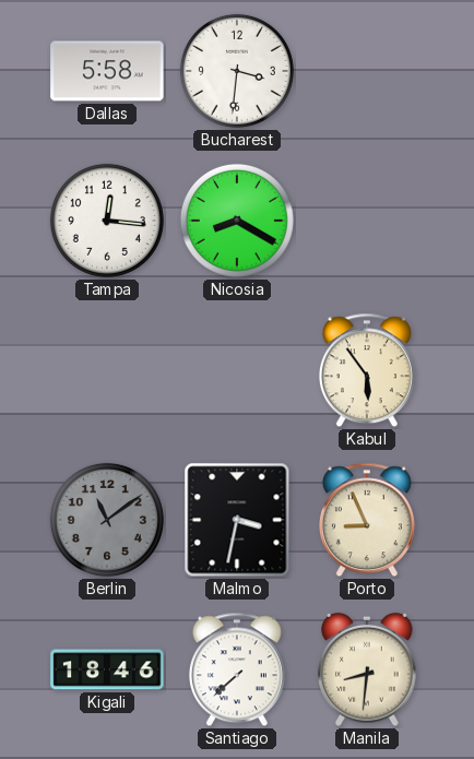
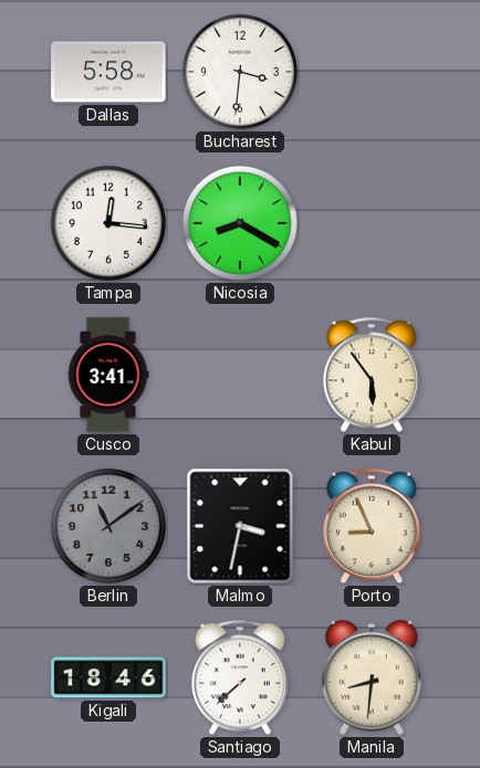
Cusco: none -> 3:41 (108, 375)
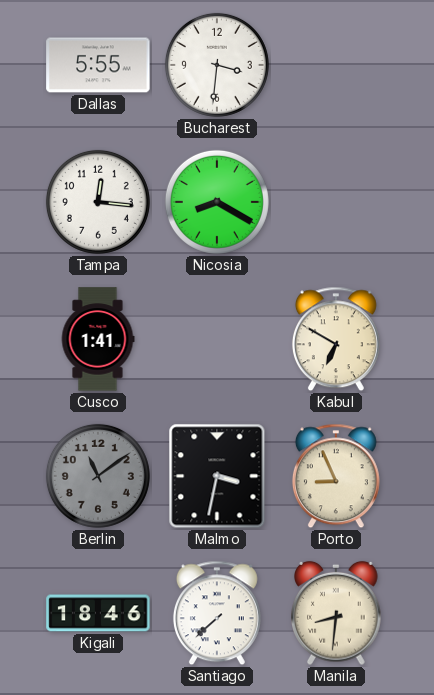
Dallas: 5:58 -> 5:55 (98, 65)
Cusco: 3:41 -> 1:41 (98, 339)
Kabul: 5:54 -> 6:50 (336, 339)
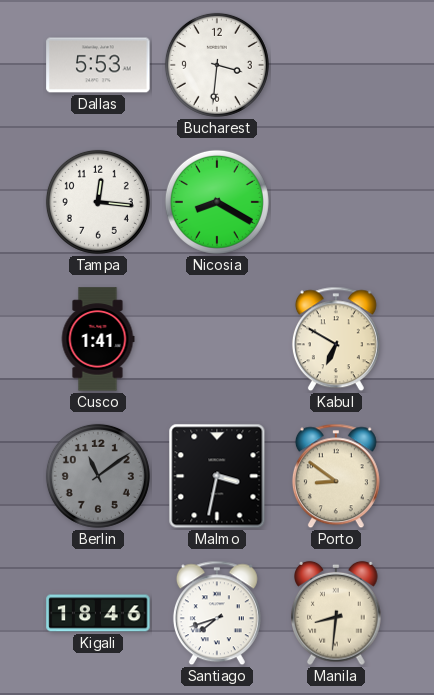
Dallas: 5:55 -> 5:53 (98, 65)
Porto: 8:56 -> 8:51 (336, 476)
Santiago: 7:38 -> 7:42 (217, 613)
